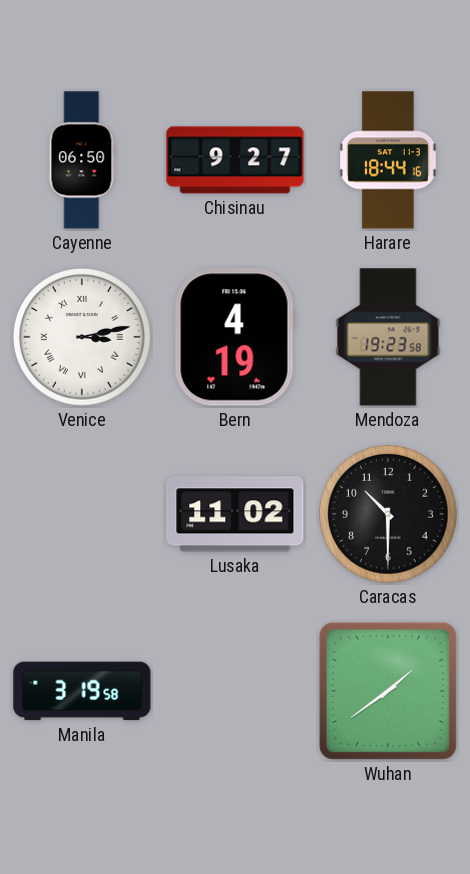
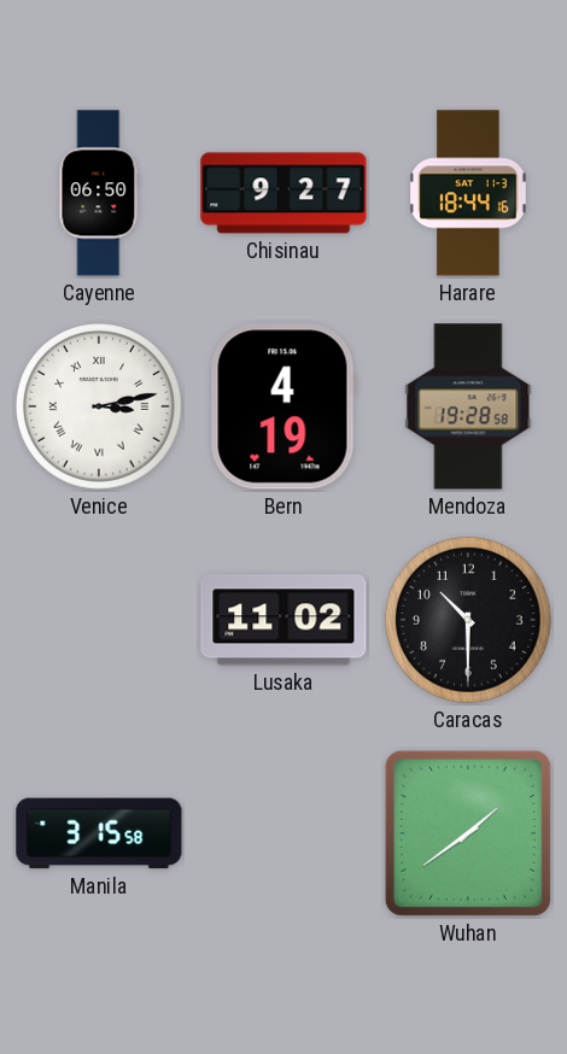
Mendoza: 19:23 -> 19:28 (468, 406)
Manila: 3:19 -> 3:15 (99, 833)
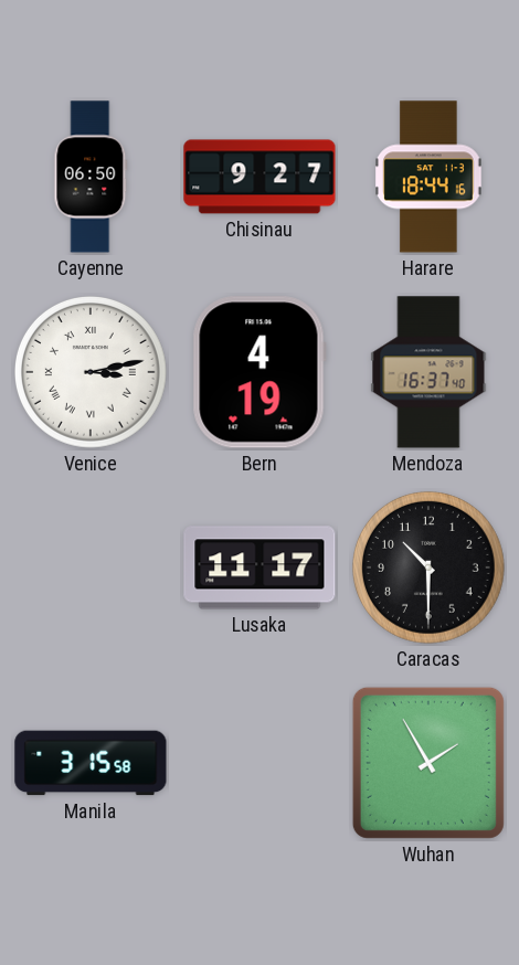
Mendoza: 19:28 -> 16:37 (428, 372)
Lusaka: 11:02 -> 11:17 (259, 568)
Wuhan: 1:39 -> 1:55 (428, 763)
